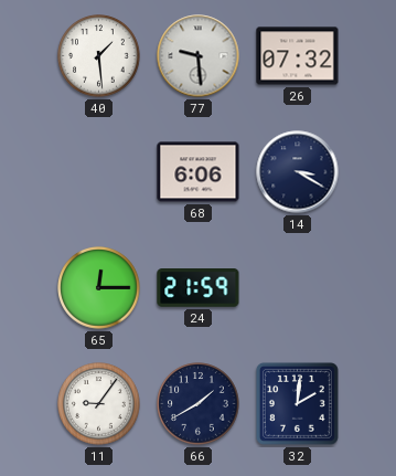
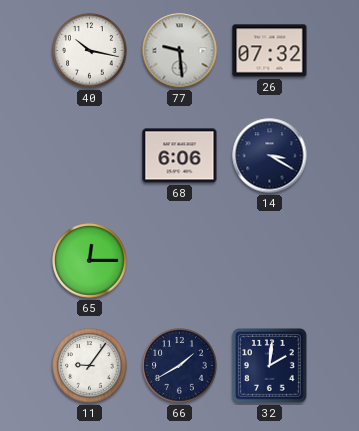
40: 1:29 -> 10:17 (90, 51)
24: 21:59 -> none (199, 288)
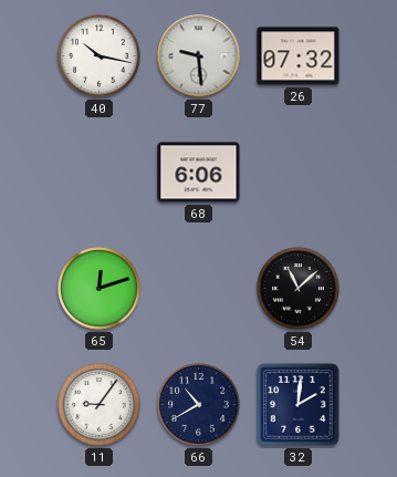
14: 3:20 -> none (270, 156)
65: 12:15 -> 12:12 (100, 289)
54: none -> 11:08 (299, 289)
66: 1:40 -> 10:40 (199, 405)
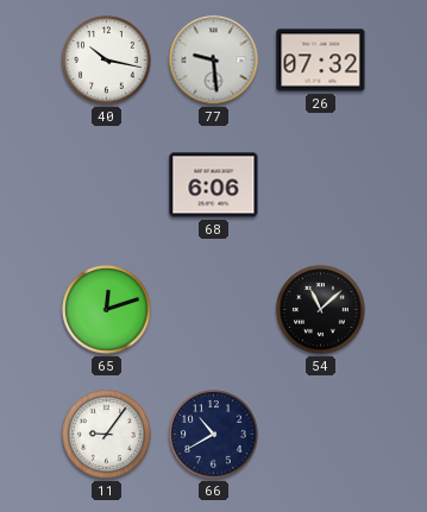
32: 2:01 -> none (297, 404)
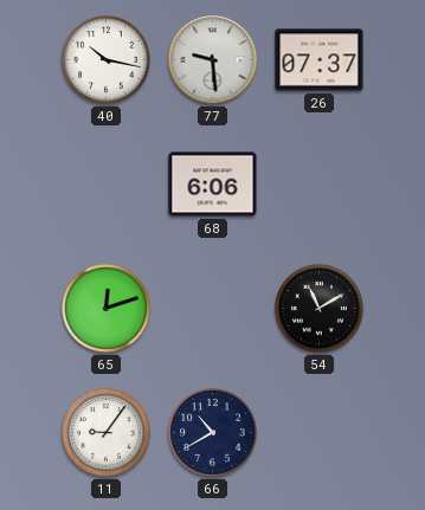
26: 07:32 -> 07:37 (320, 60)
54: 11:08 -> 11:10 (320, 309)
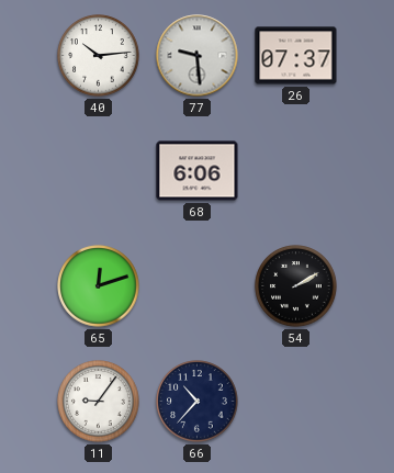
40: 10:17 -> 10:14 (99, 56)
54: 11:10 -> 2:10 (296, 286)
66: 10:40 -> 10:37 (198, 402)
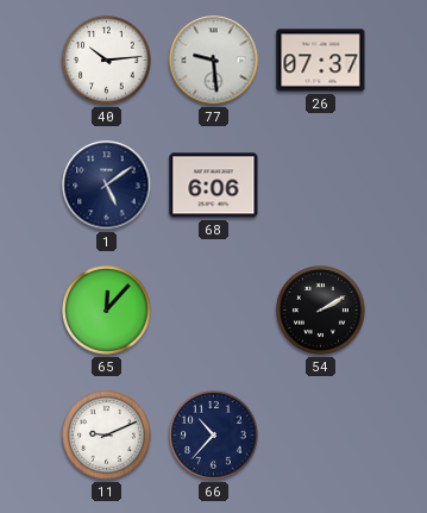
1: none -> 5:09 (107, 186)
65: 12:12 -> 12:07 (107, 311)
11: 9:06 -> 9:11 (107, 436)
